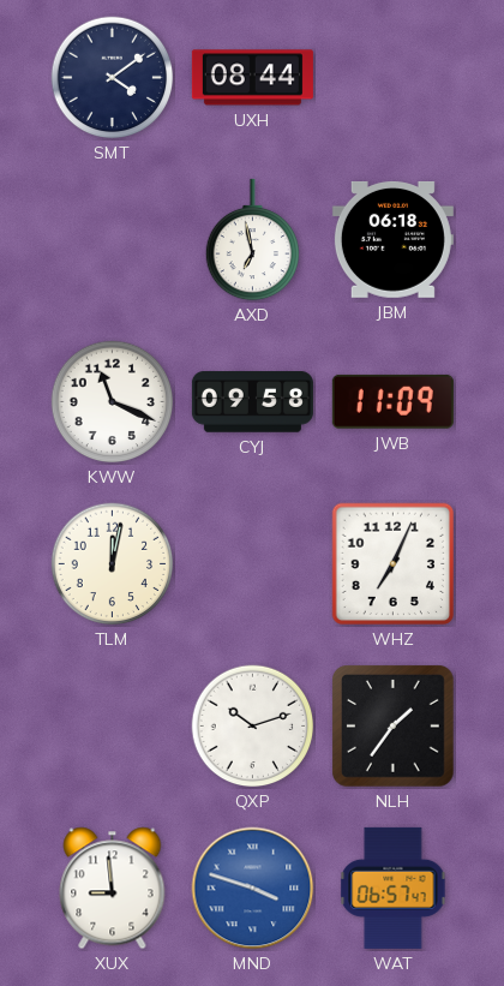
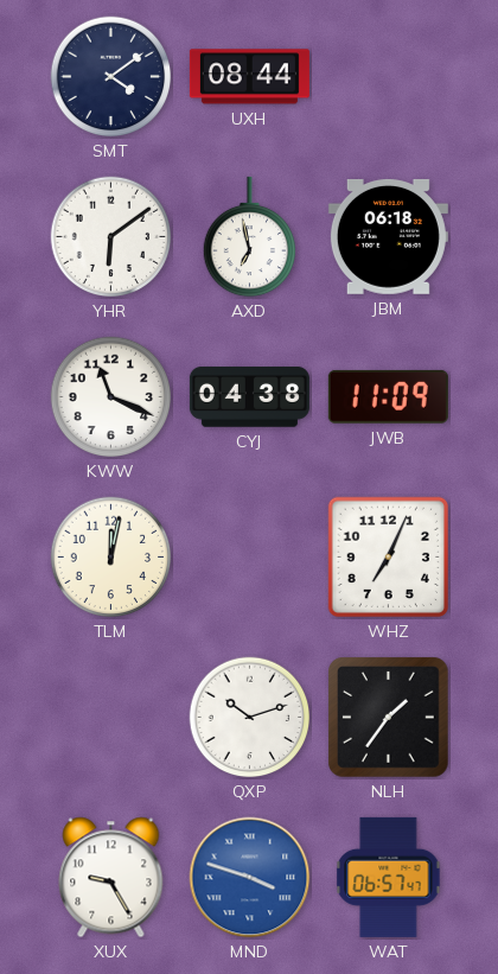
YHR: none -> 6:09 (111, 237)
CYJ: 09:58 -> 04:38 (249, 397)
XUX: 8:59 -> 9:25 (111, 878)
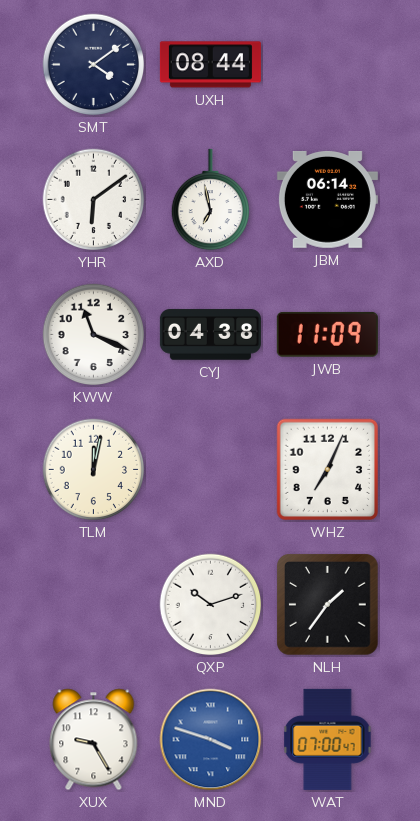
JBM: 06:18 -> 06:14 (327, 199)
WAT: 06:57 -> 07:00 (328, 739)
